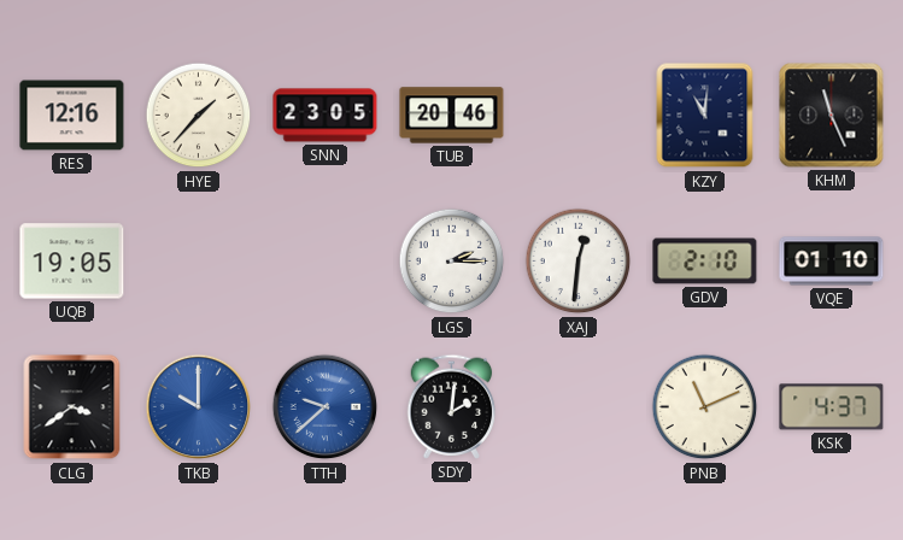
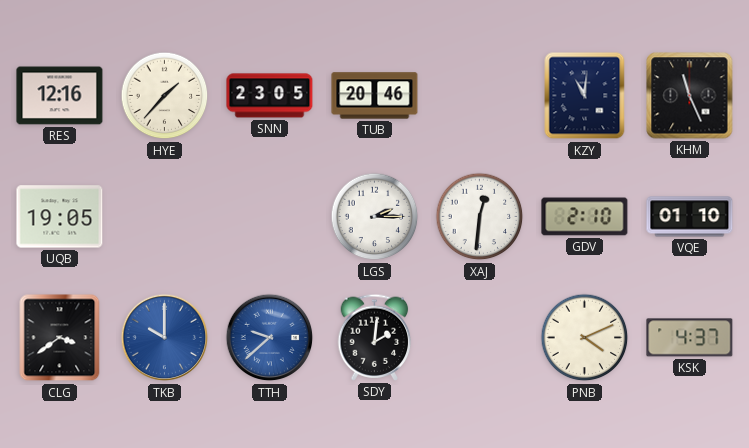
PNB: 11:11 -> 4:11 (585, 338)
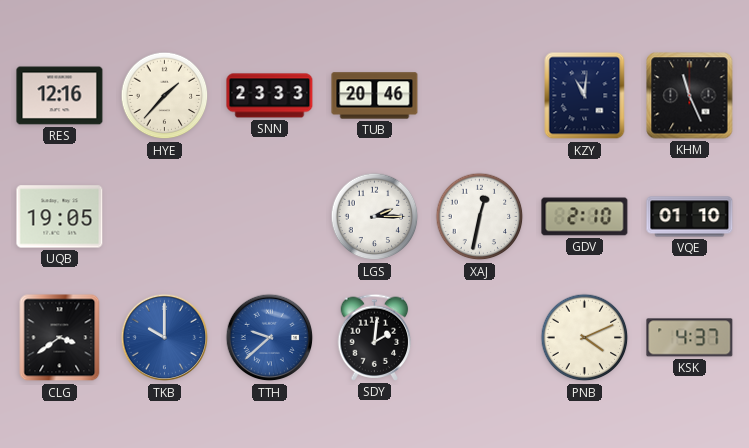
SNN: 23:05 -> 23:33 (270, 96)
XAJ: 12:31 -> 12:32 (480, 217)
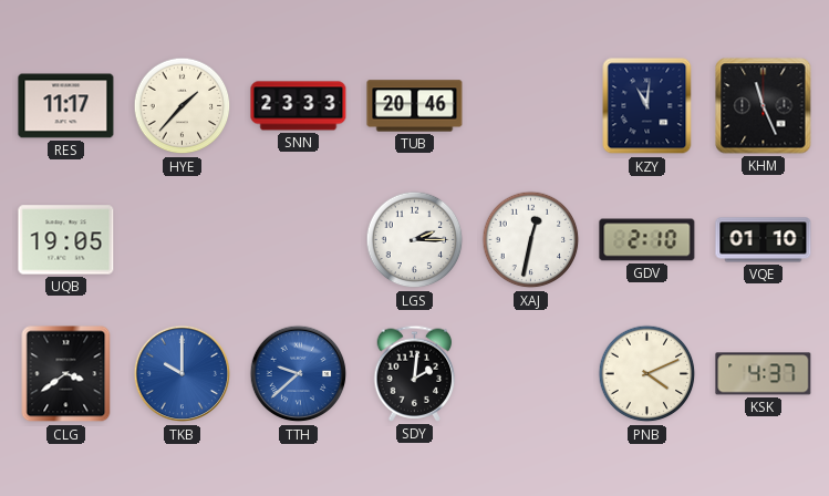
RES: 12:16 -> 11:17 (66, 106)
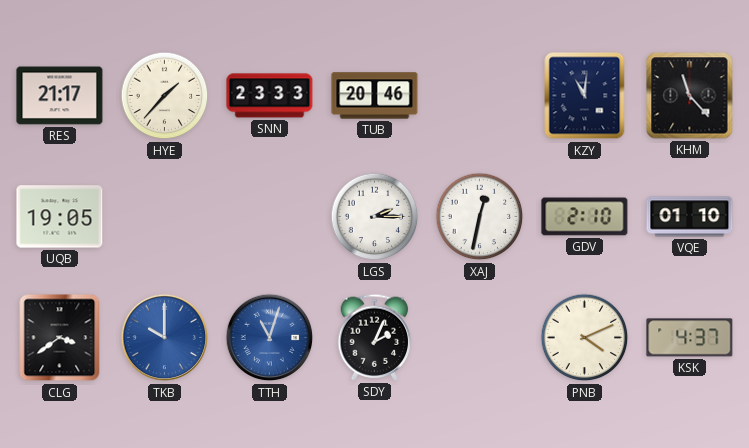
RES: 11:17 -> 21:17 (60, 96)
KHM: 11:26 -> 11:23 (690, 96)
TTH: 9:38 -> 11:03 (270, 338)
SDY: 2:01 -> 2:04 (375, 337)
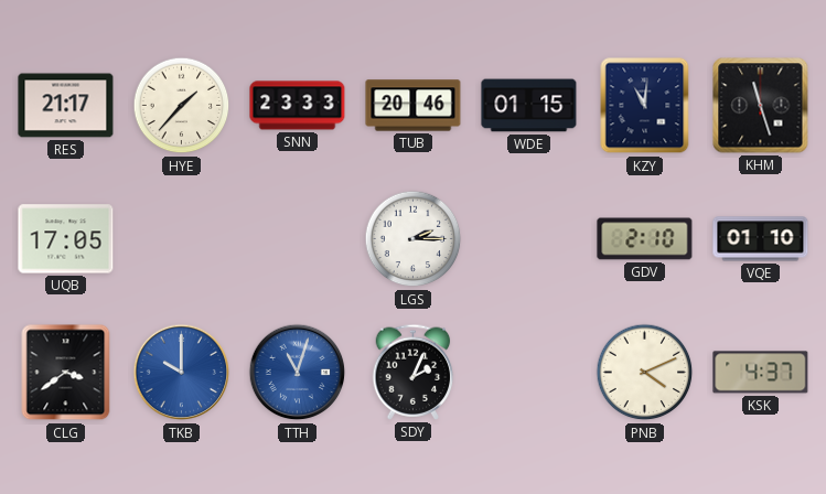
WDE: none -> 01:15 (529, 106)
KHM: 11:23 -> 11:27 (761, 106)
UQB: 19:05 -> 17:05 (66, 239)
XAJ: 12:32 -> none (480, 217)
